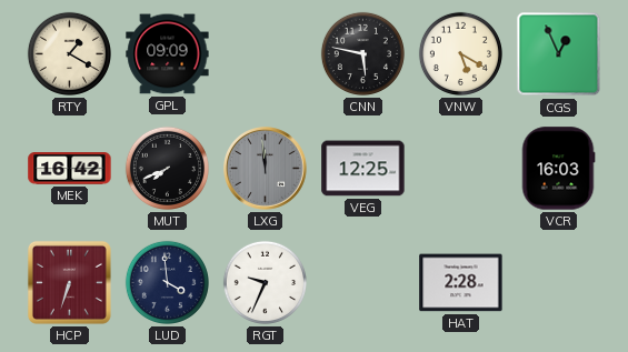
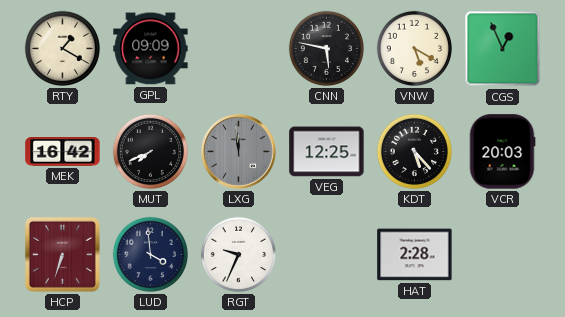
KDT: none -> 5:23 (414, 151)
VCR: 16:03 -> 20:03 (502, 152)
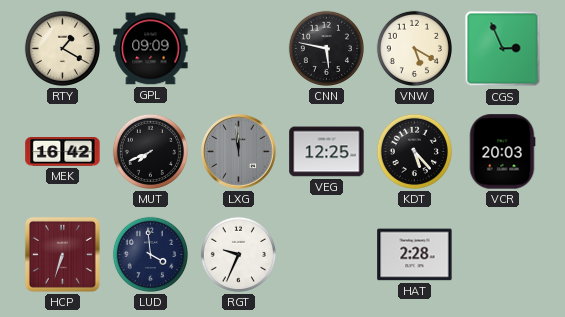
CGS: 12:56 -> 2:56 (503, 49)
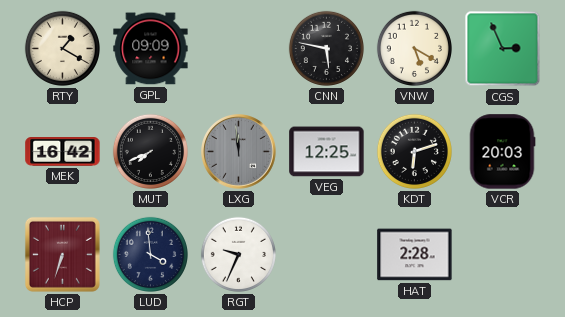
KDT: 5:23 -> 6:12 (414, 151)
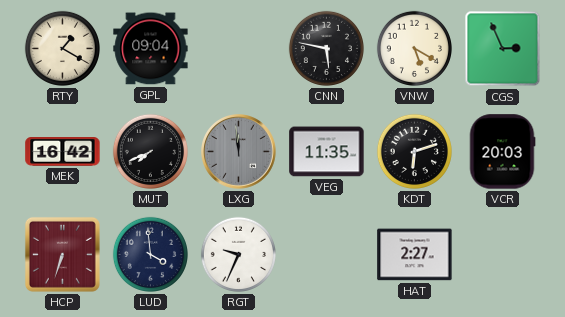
GPL: 09:09 -> 09:04 (151, 49)
VEG: 12:25 -> 11:35 (327, 152)
HAT: 2:28 -> 2:27 (415, 255)
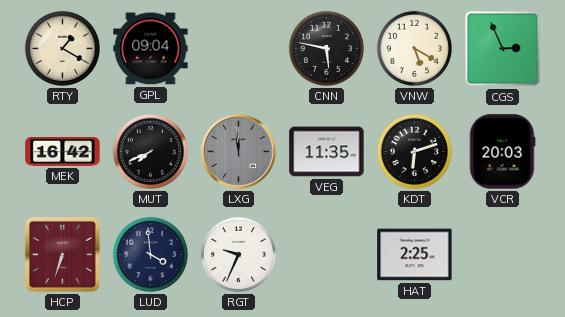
HAT: 2:27 -> 2:25 (415, 255)
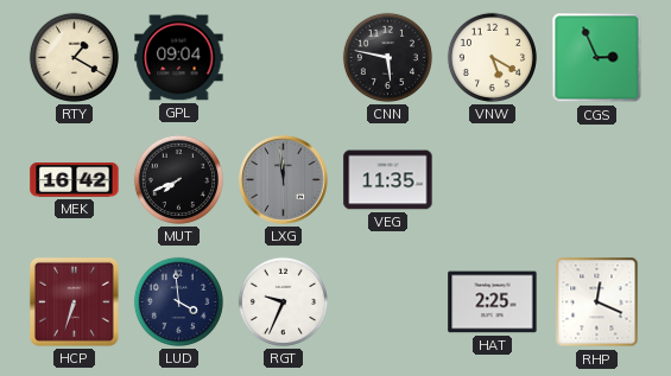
KDT: 6:12 -> none (414, 151)
VCR: 20:03 -> none (502, 152)
RHP: none -> 12:19 (597, 302)
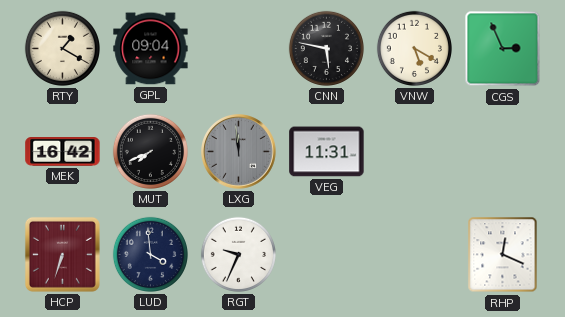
VEG: 11:35 -> 11:31 (327, 152)
HAT: 2:25 -> none (493, 302)
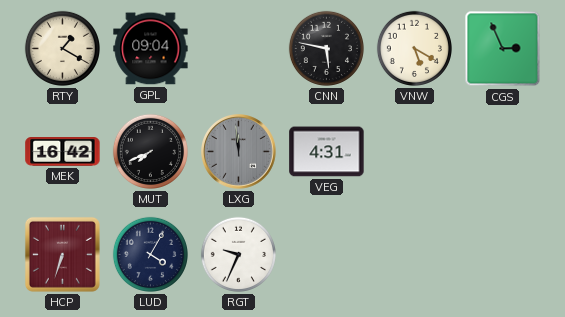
VEG: 11:31 -> 4:31 (327, 152)
LUD: 3:59 -> 4:05 (150, 254)
RHP: 12:19 -> none (503, 255)
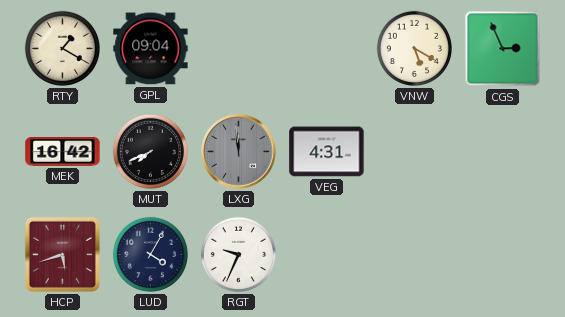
CNN: 5:47 -> none (326, 48)
HCP: 6:33 -> 5:42 (62, 254)
